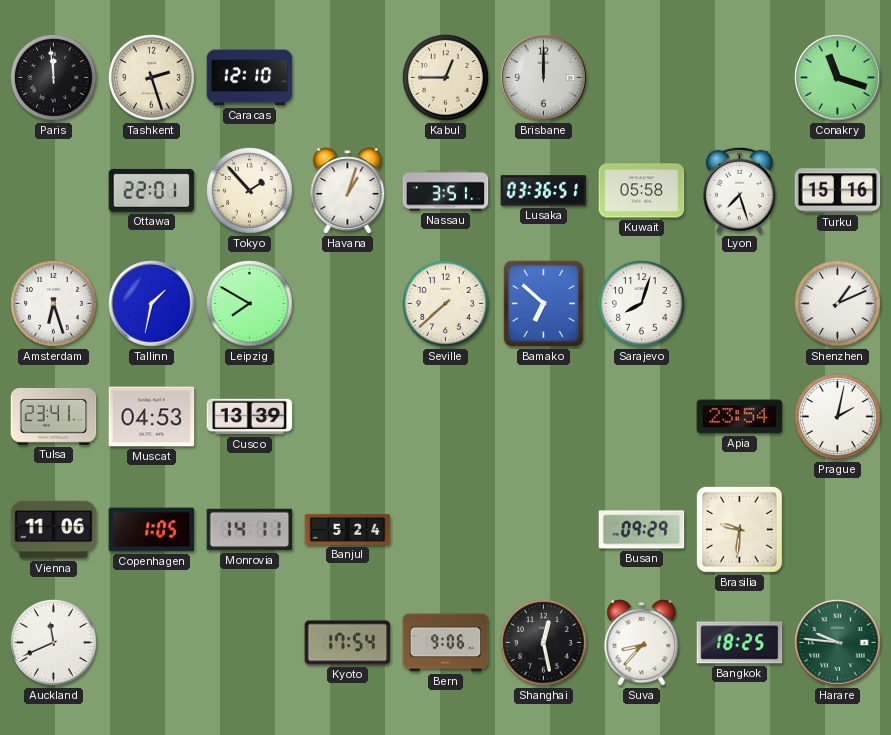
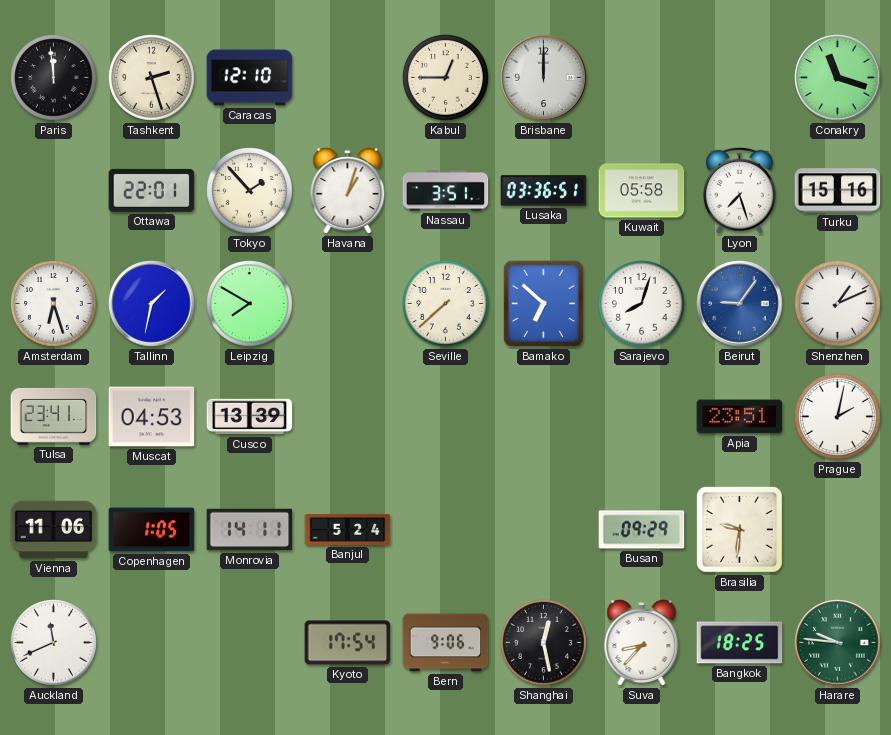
Beirut: none -> 9:06 (740, 304)
Apia: 23:54 -> 23:51 (740, 417)
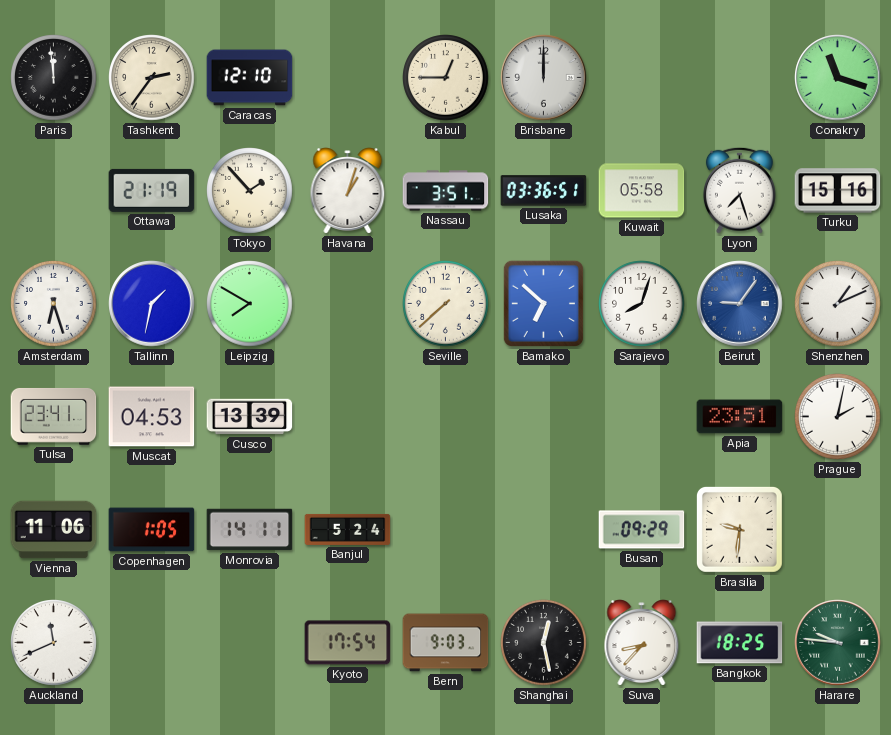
Tashkent: 2:27 -> 2:36 (152, 78)
Ottawa: 22:01 -> 21:19 (152, 190)
Bern: 9:06 -> 9:03 (446, 643)
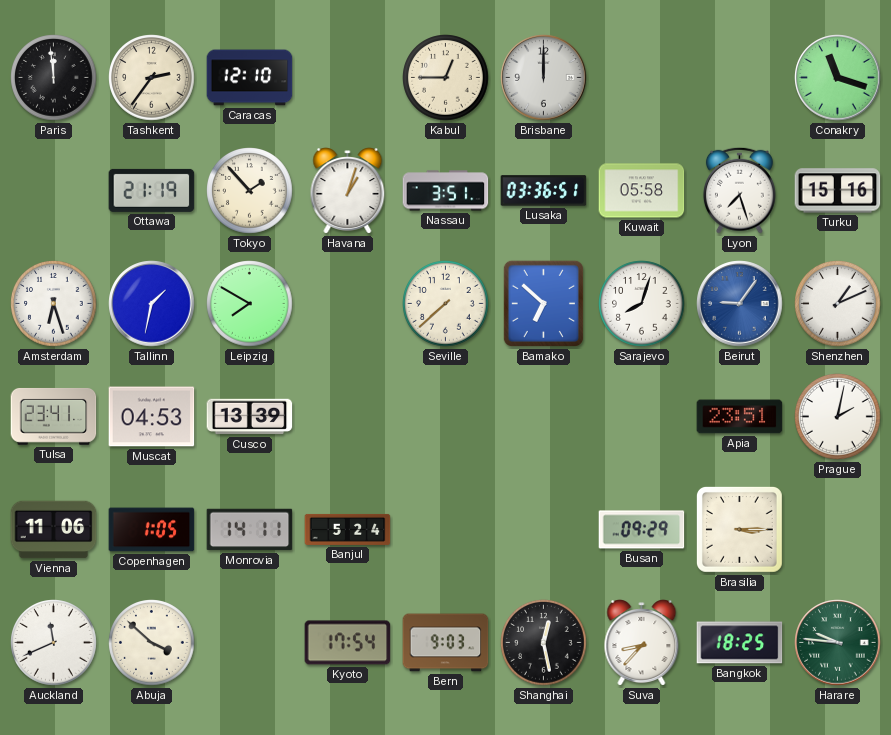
Brasilia: 9:31 -> 3:15 (739, 529)
Abuja: none -> 3:52 (152, 643)
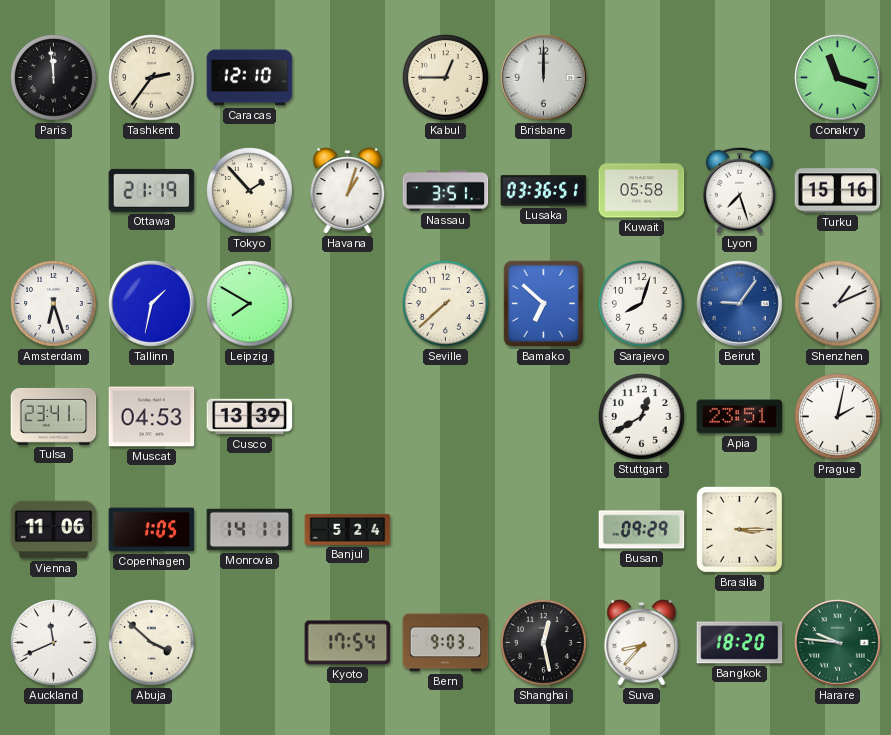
Stuttgart: none -> 12:40 (642, 417)
Bangkok: 18:25 -> 18:20 (740, 643)
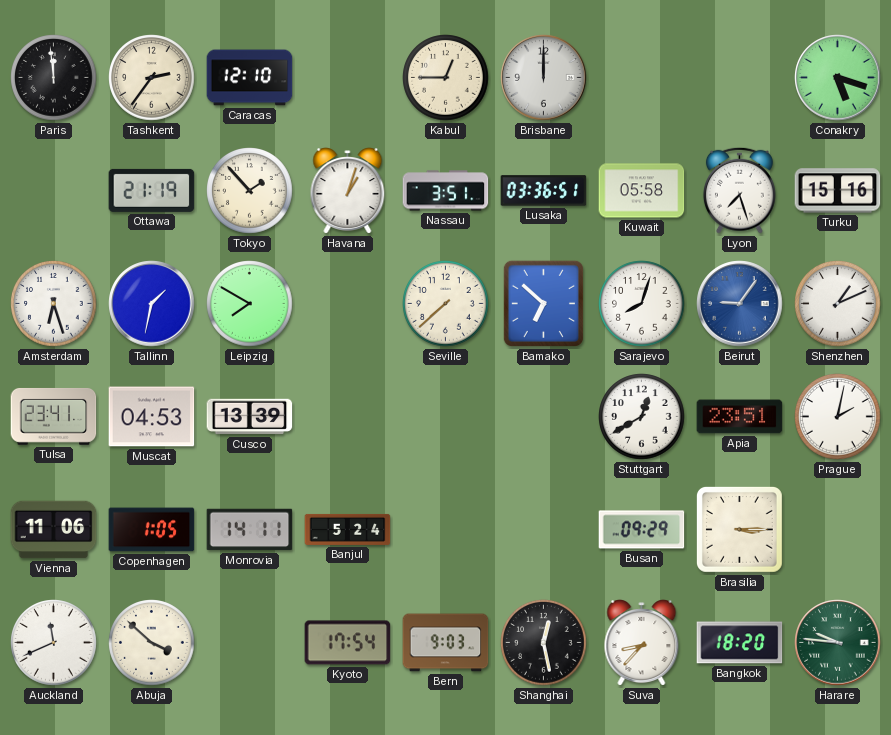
Conakry: 11:18 -> 5:18 (838, 78)
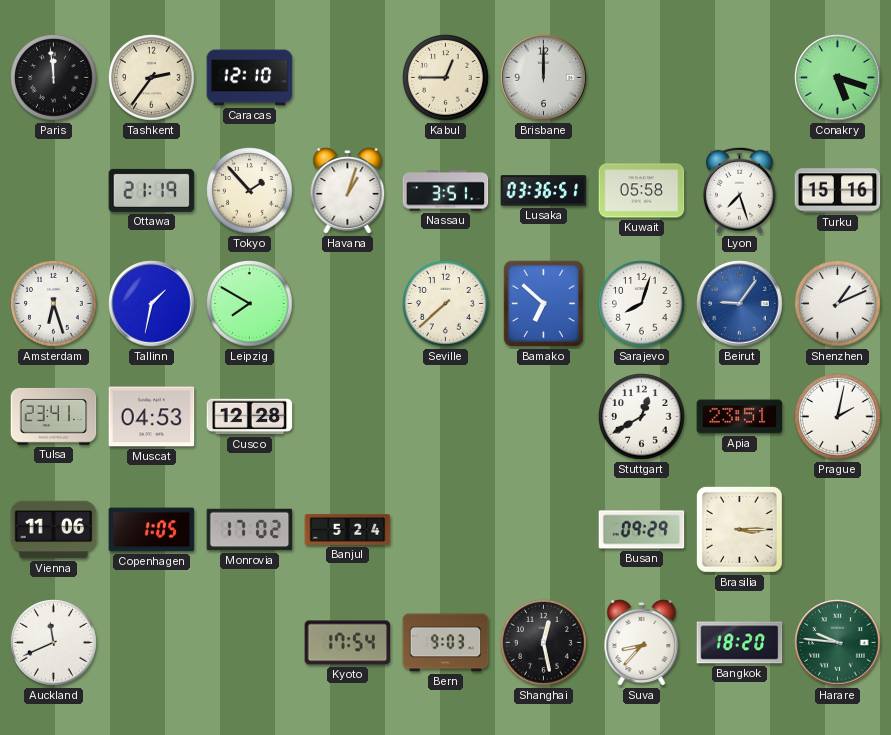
Cusco: 13:39 -> 12:28 (250, 417)
Monrovia: 14:11 -> 17:02 (250, 530)
Abuja: 3:52 -> none (152, 643)
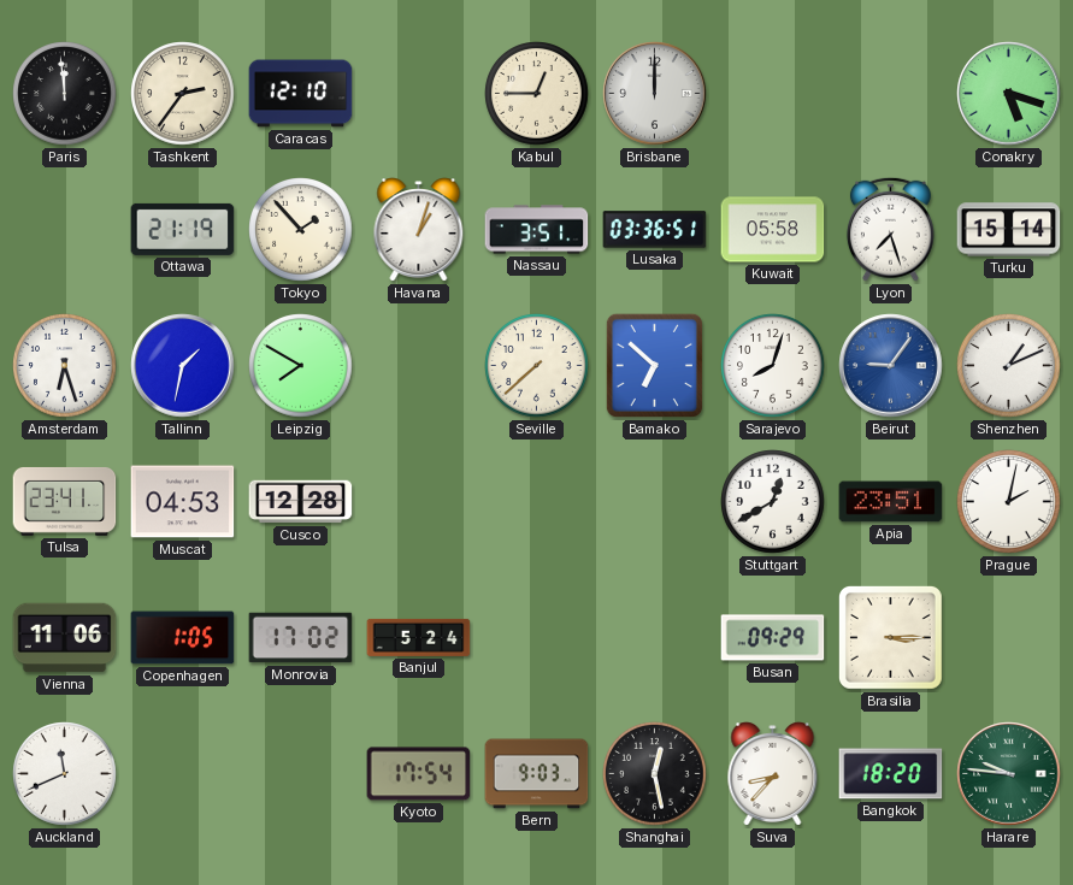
Turku: 15:16 -> 15:14 (1009, 230)
